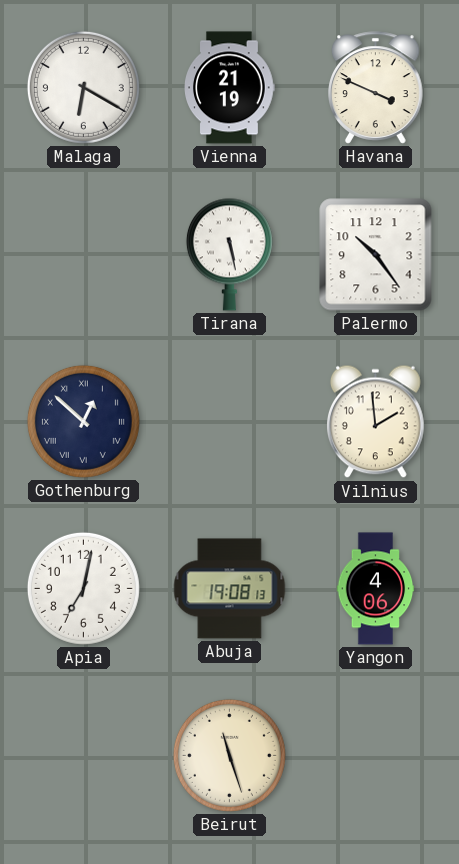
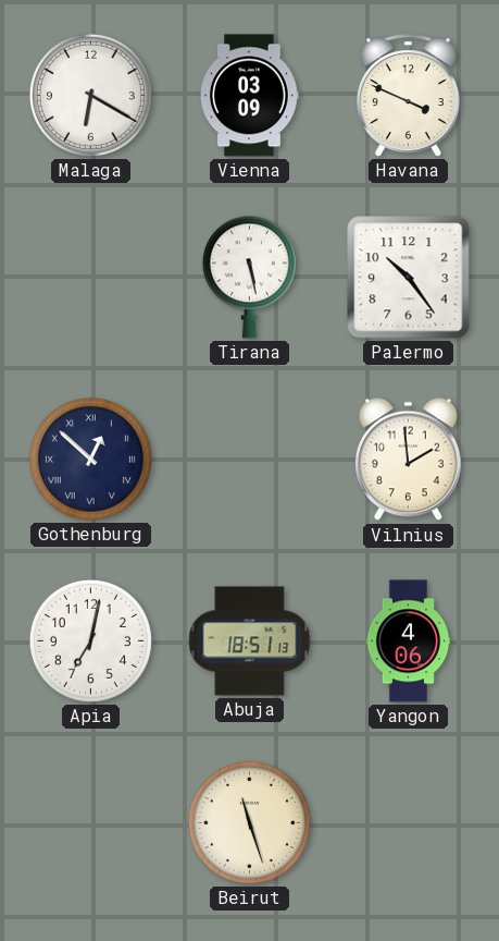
Vienna: 21:19 -> 03:09 (250, 96)
Abuja: 19:08 -> 18:51 (250, 641)
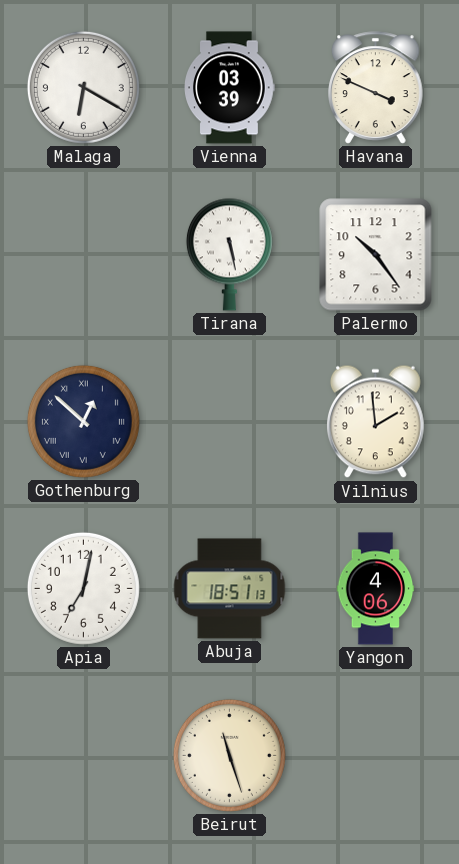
Vienna: 03:09 -> 03:39 (230, 88)
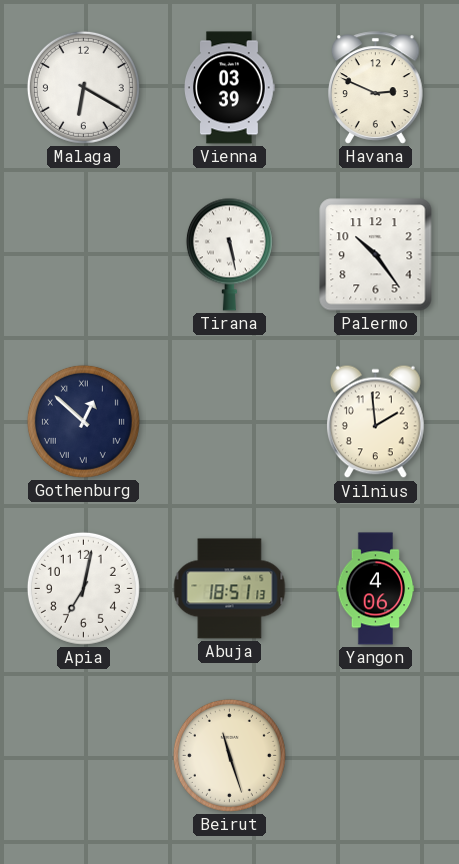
Havana: 3:49 -> 2:49 (376, 88)
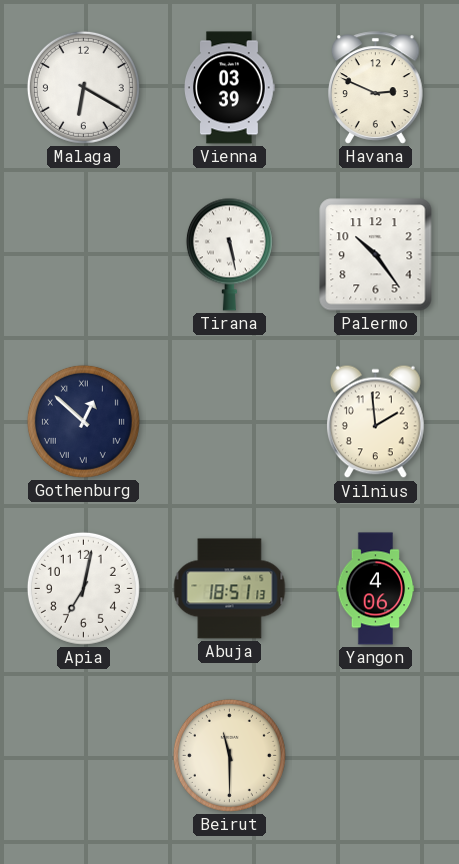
Beirut: 11:27 -> 11:30 (229, 755)
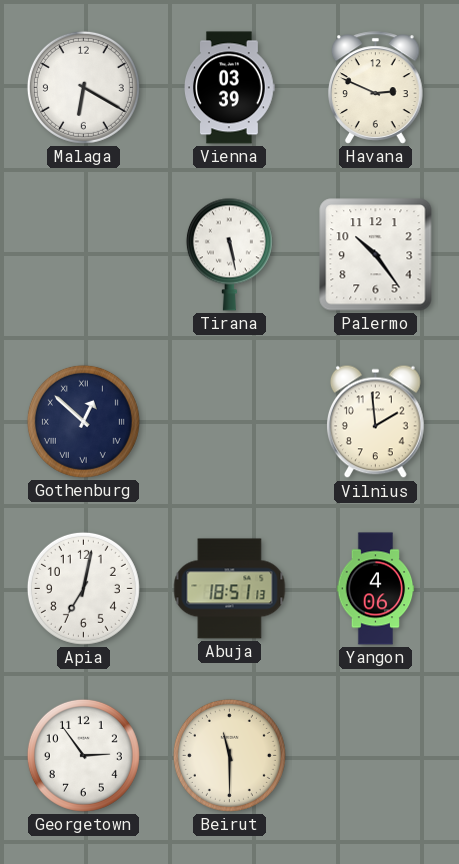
Georgetown: none -> 2:54 (83, 755)
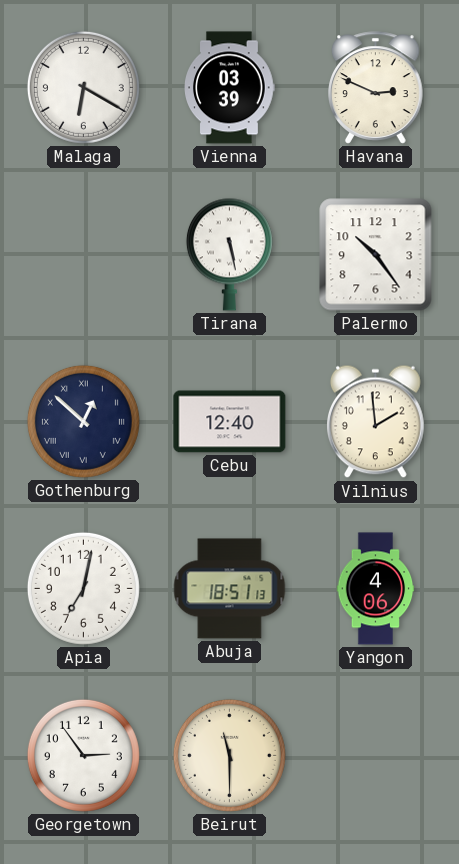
Cebu: none -> 12:40 (230, 422)
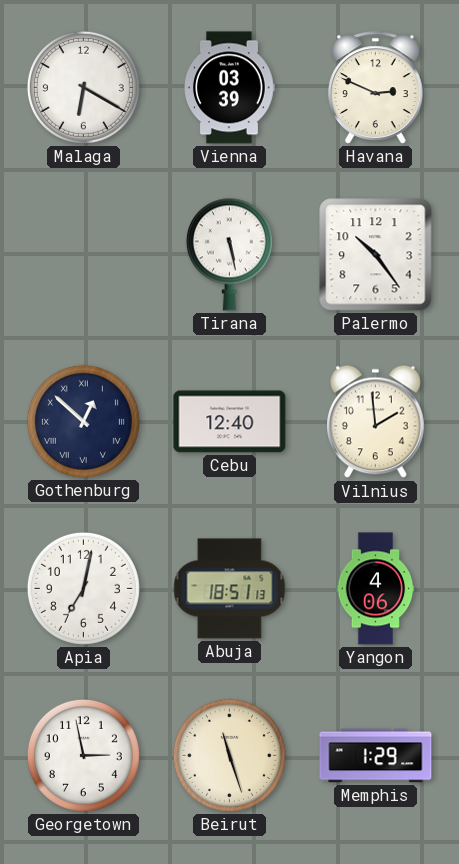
Georgetown: 2:54 -> 2:58 (83, 755)
Beirut: 11:30 -> 11:27 (229, 755)
Memphis: none -> 1:29 (376, 756)
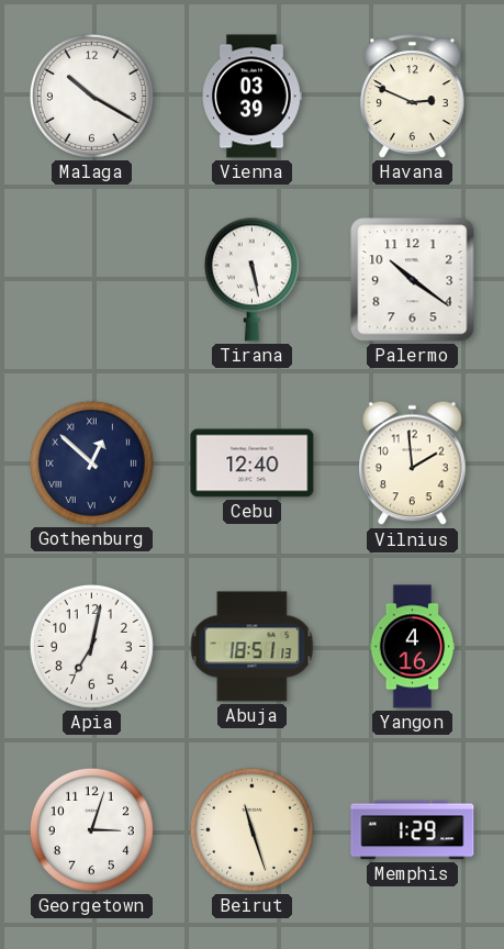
Malaga: 6:20 -> 10:20 (91, 96)
Palermo: 10:24 -> 10:21 (413, 280)
Yangon: 4:06 -> 4:16 (413, 647)
Georgetown: 2:58 -> 3:03 (91, 829)
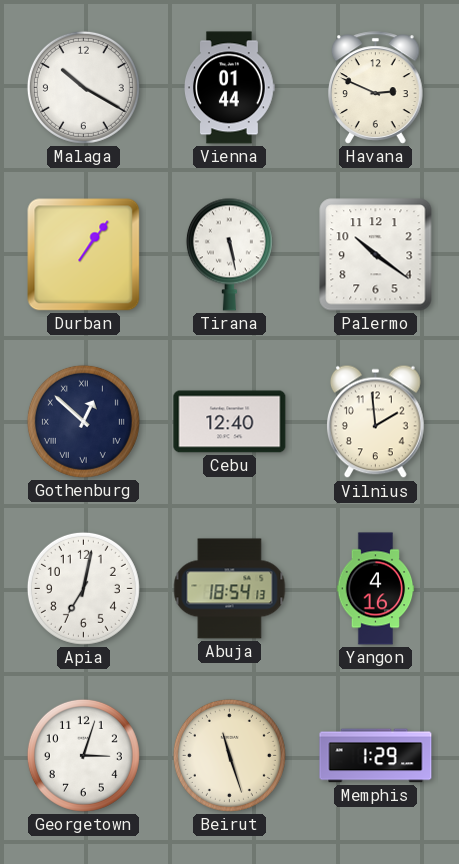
Vienna: 03:39 -> 01:44 (230, 88)
Durban: none -> 1:06 (84, 255)
Abuja: 18:51 -> 18:54 (230, 589)
